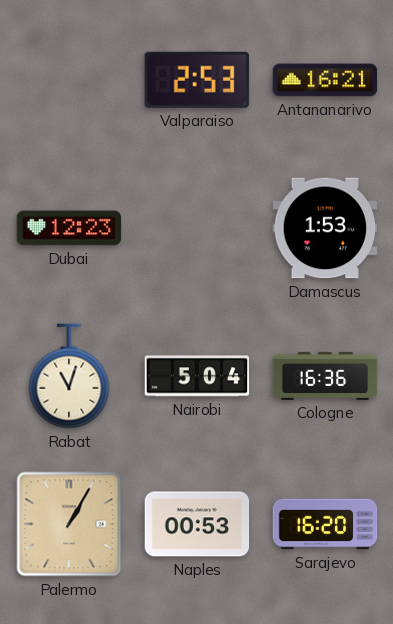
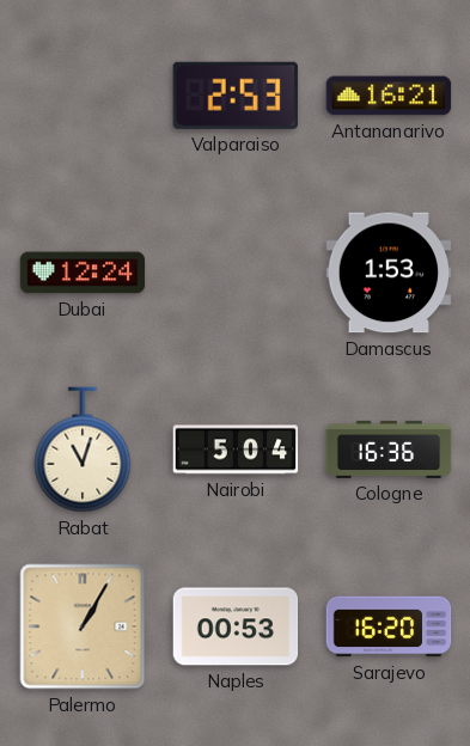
Dubai: 12:23 -> 12:24 (83, 273)
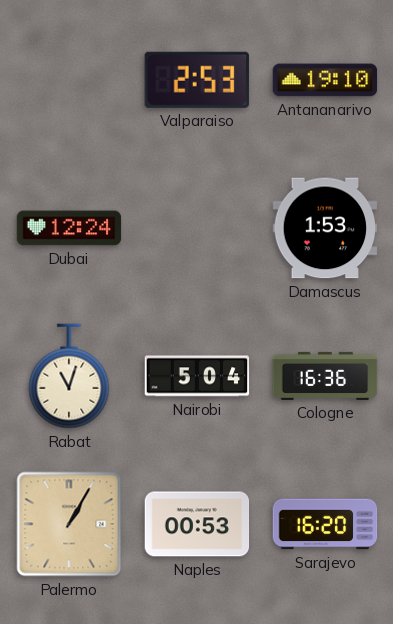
Antananarivo: 16:21 -> 19:10 (325, 80)
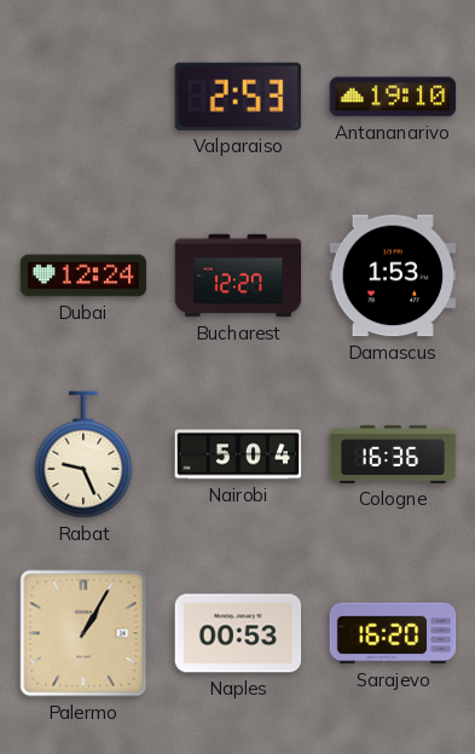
Bucharest: none -> 12:27 (238, 275)
Rabat: 11:03 -> 9:26 (83, 454)
